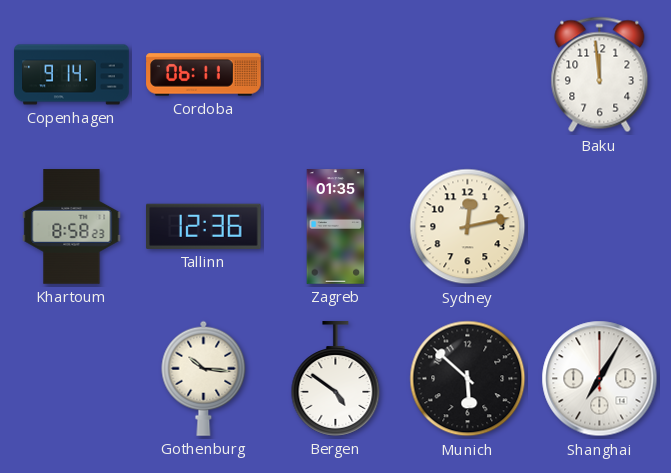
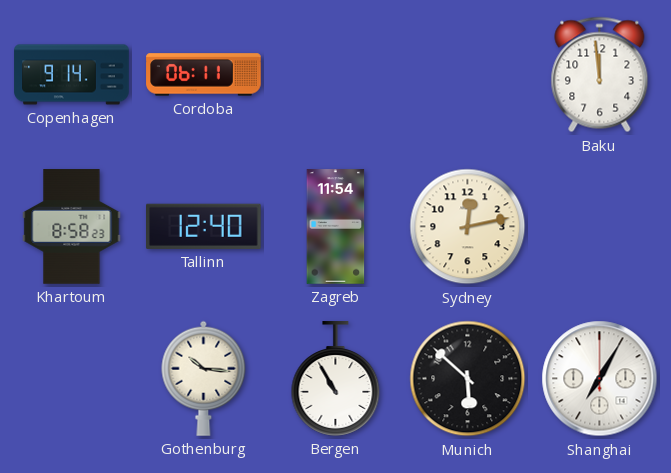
Tallinn: 12:36 -> 12:40 (204, 226)
Zagreb: 01:35 -> 11:54 (336, 227)
Bergen: 4:51 -> 10:55 (336, 379)
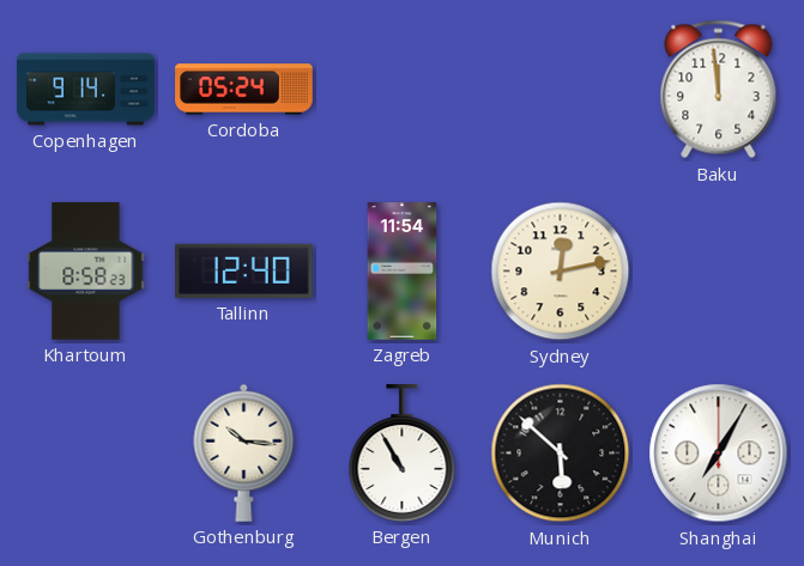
Cordoba: 06:11 -> 05:24 (244, 90)
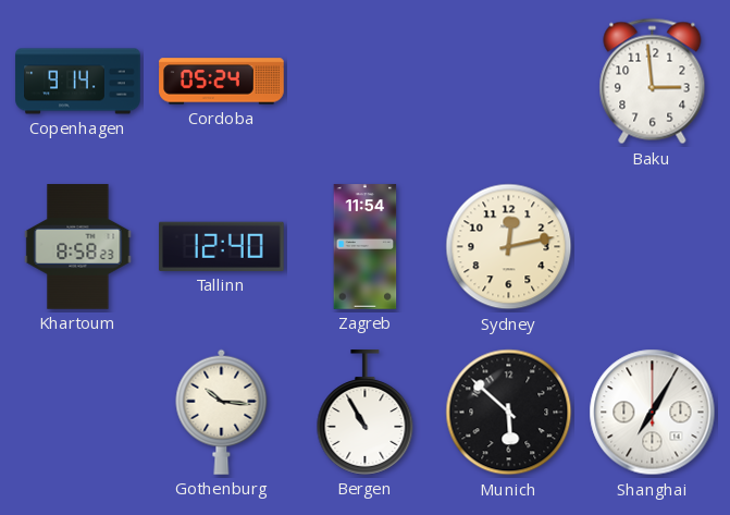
Baku: 11:59 -> 2:59 (653, 82)
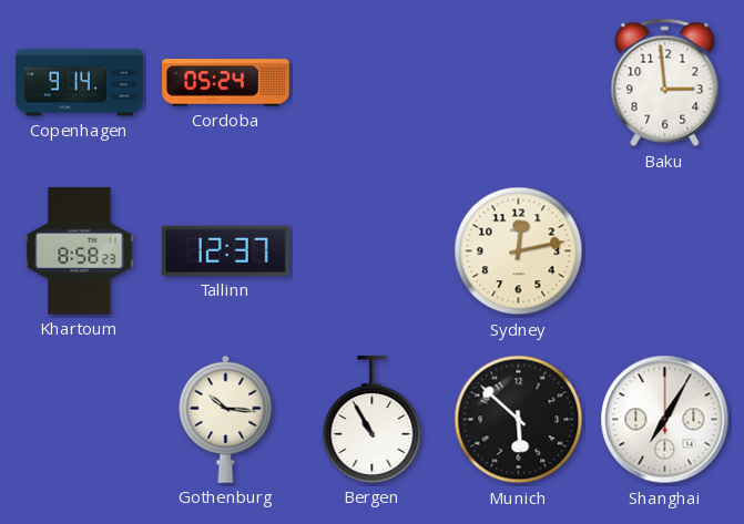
Tallinn: 12:40 -> 12:37 (226, 250)
Zagreb: 11:54 -> none (366, 247)
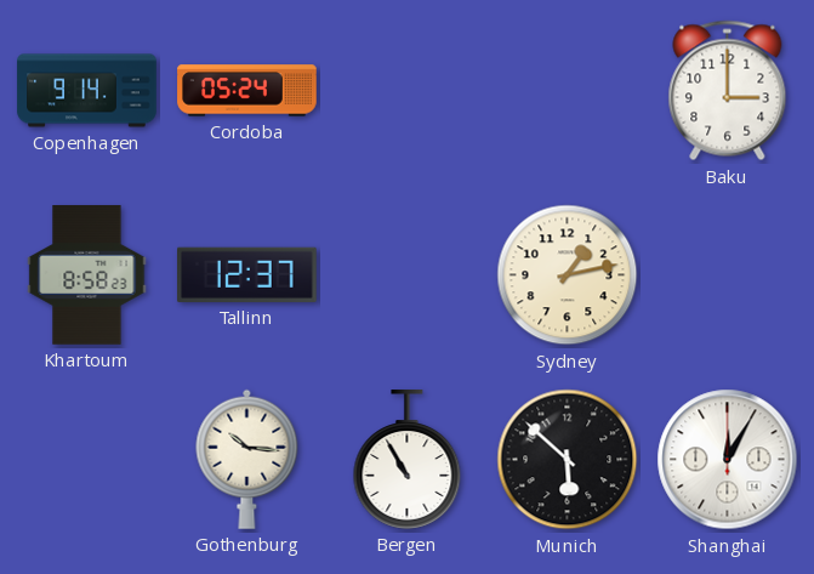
Baku: 2:59 -> 3:00 (728, 91)
Sydney: 12:13 -> 1:13 (568, 275)
Shanghai: 7:05 -> 12:05 (728, 460)
